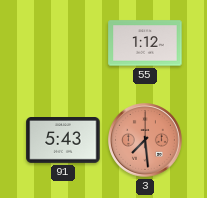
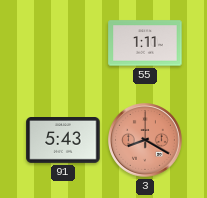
55: 1:12 -> 1:11 (145, 43)
3: 7:29 -> 8:20 (146, 141)
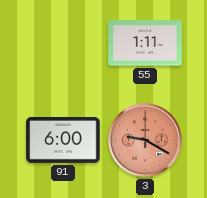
91: 5:43 -> 6:00 (63, 141)
3: 8:20 -> 9:20 (146, 141)
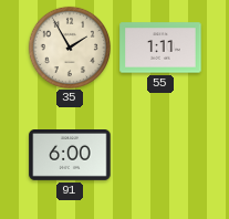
35: none -> 1:55 (69, 46)
3: 9:20 -> none (146, 141)
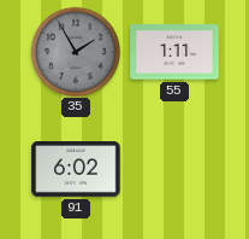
35 dial: cream -> grey (75, 51)
91: 6:00 -> 6:02 (76, 170)
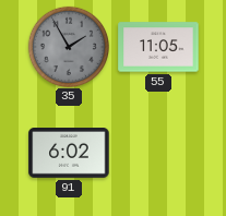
55: 1:11 -> 11:05 (158, 47)
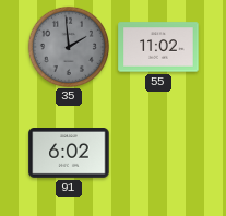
35: 1:55 -> 1:59 (68, 46)
55: 11:05 -> 11:02 (158, 47)
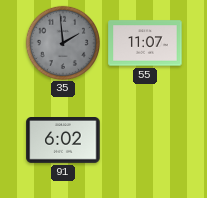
55: 11:02 -> 11:07 (145, 43)
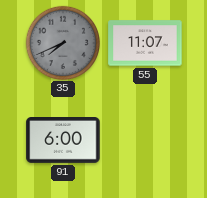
35: 1:59 -> 7:41 (62, 42)
91: 6:02 -> 6:00 (63, 141)
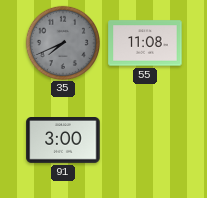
55: 11:07 -> 11:08 (145, 43)
91: 6:00 -> 3:00 (63, 141)
